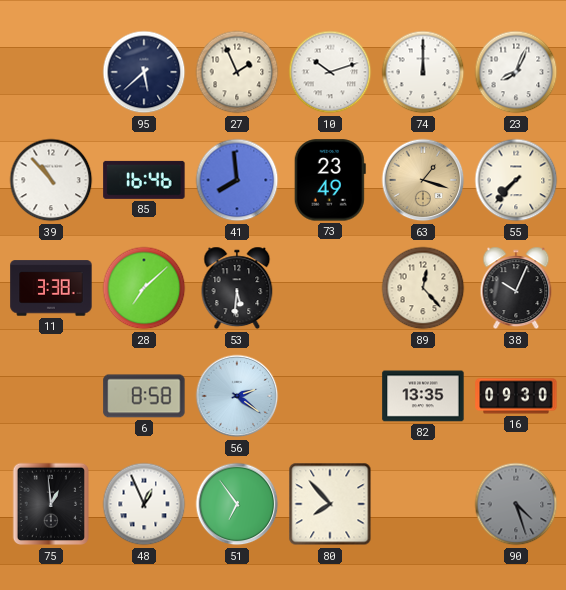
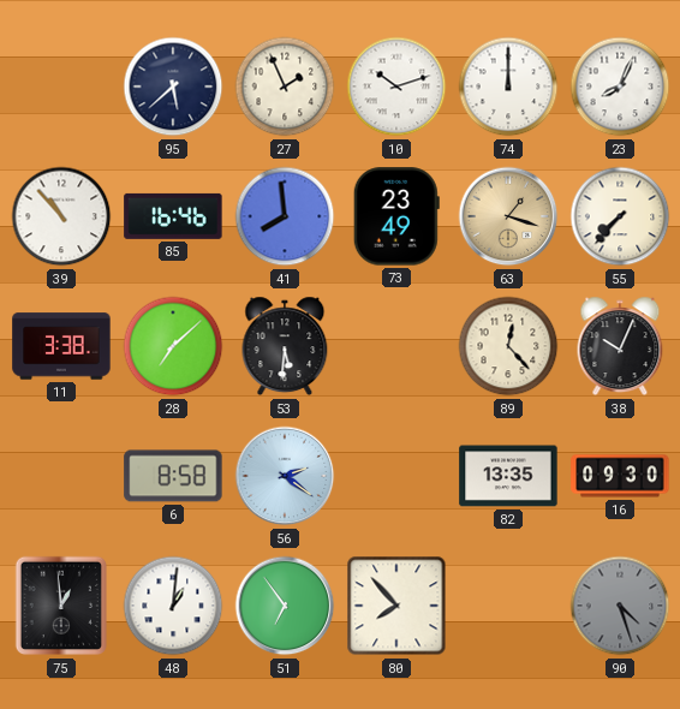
48: 12:56 -> 1:01 (173, 606)
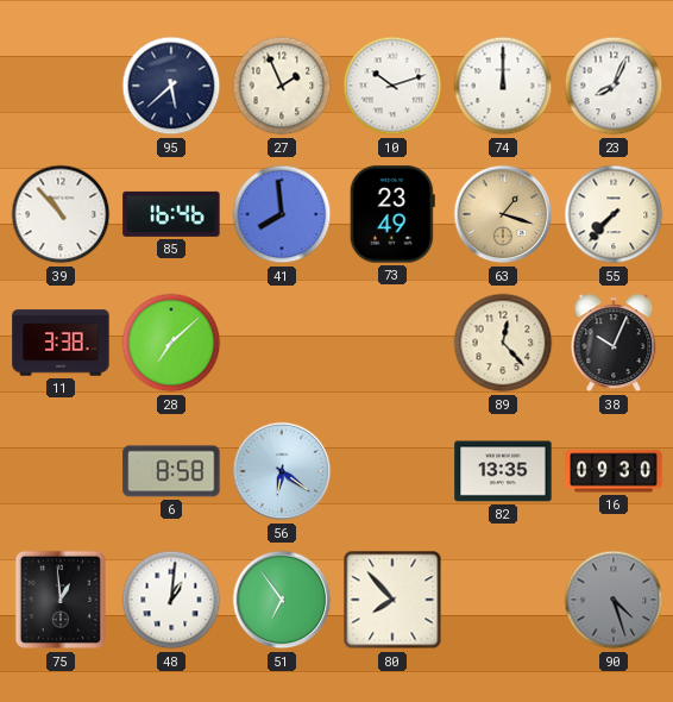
53: 5:31 -> none (285, 346)
56: 2:21 -> 6:21 (282, 471)
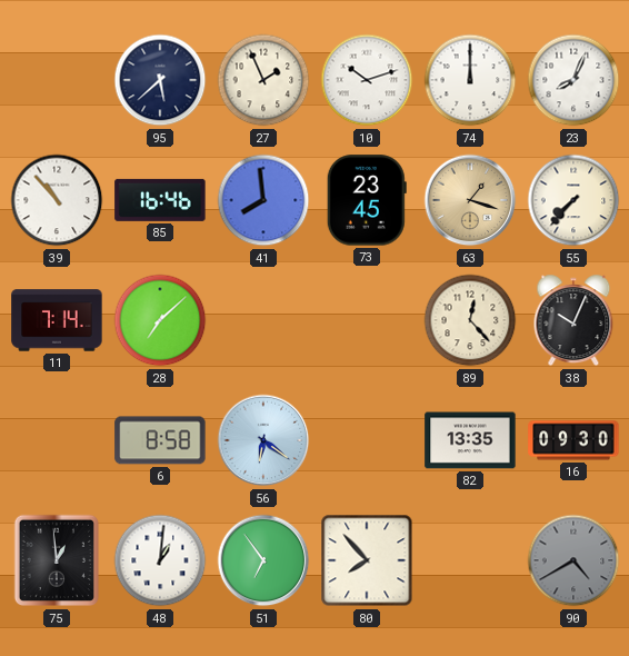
73: 23:49 -> 23:45 (367, 200)
11: 3:38 -> 7:14 (57, 320)
90: 4:27 -> 4:40 (573, 560)
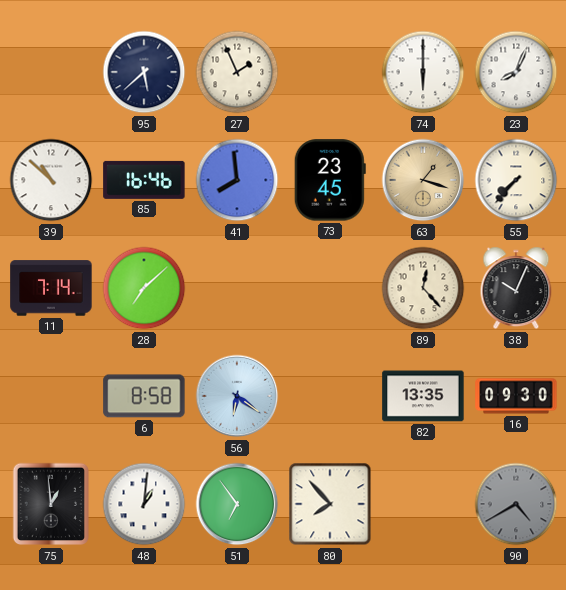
10: 10:12 -> none (367, 80)
74: 12:00 -> 6:00 (423, 72)
39: 10:53 -> 10:52 (51, 180)
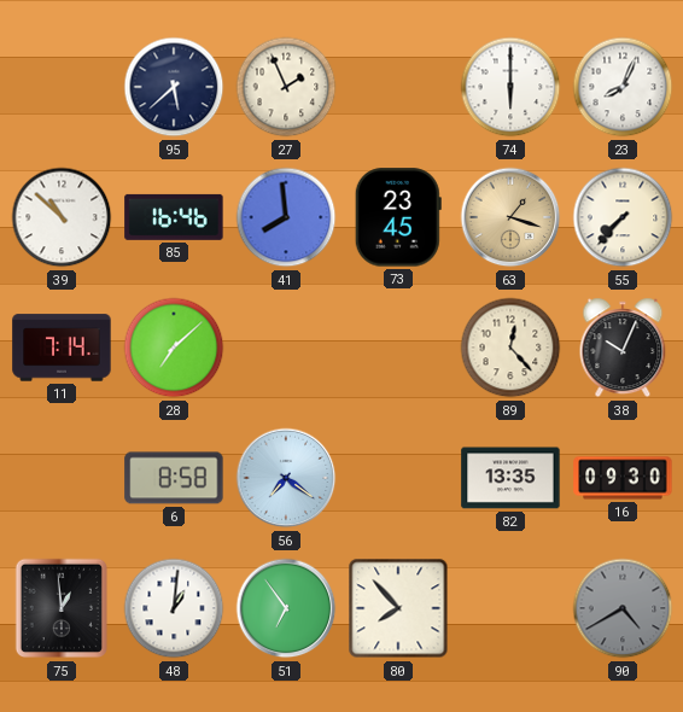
56: 6:21 -> 7:21 (286, 478)
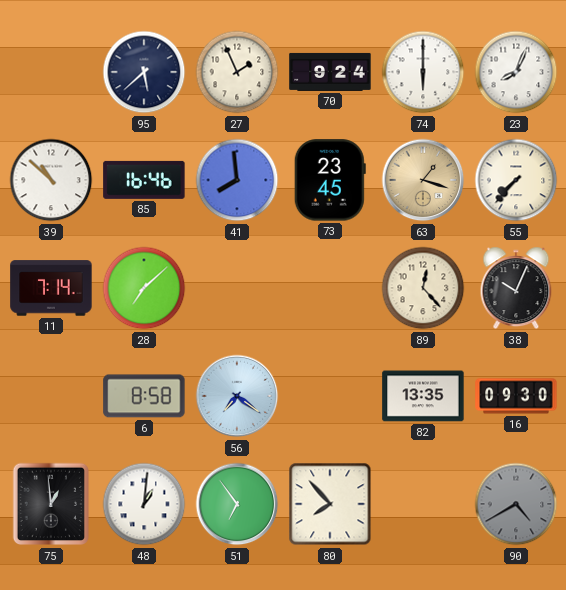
70: none -> 9:24 (330, 72)
